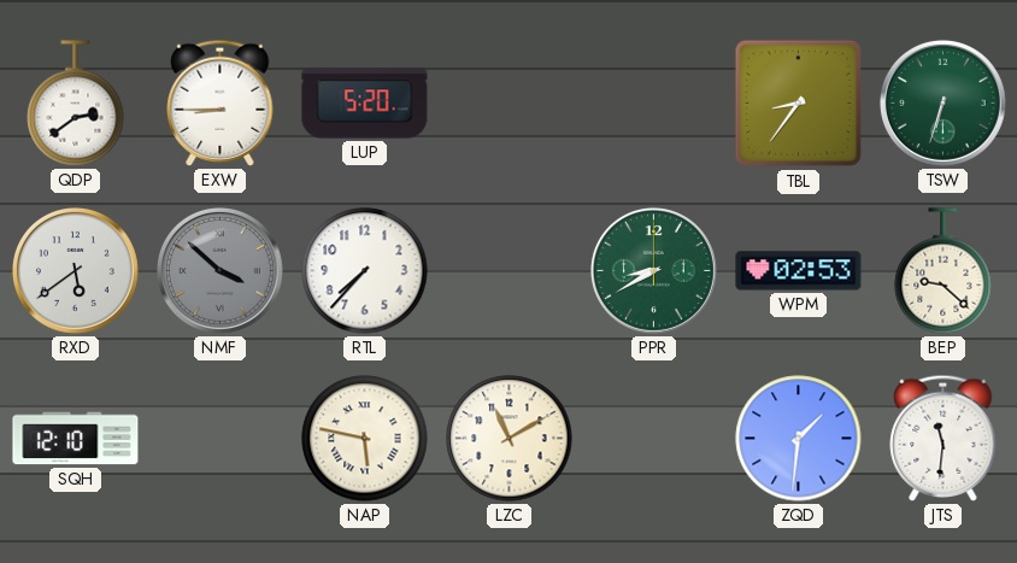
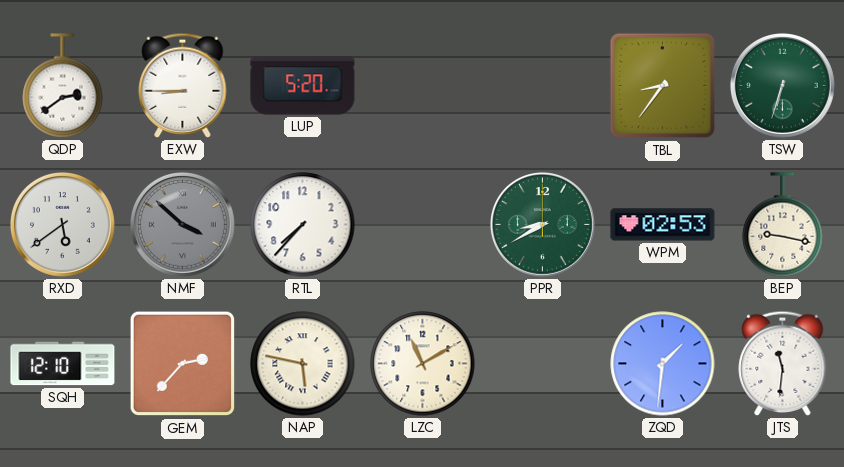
BEP: 9:22 -> 9:17 (783, 225)
GEM: none -> 2:37 (183, 364)
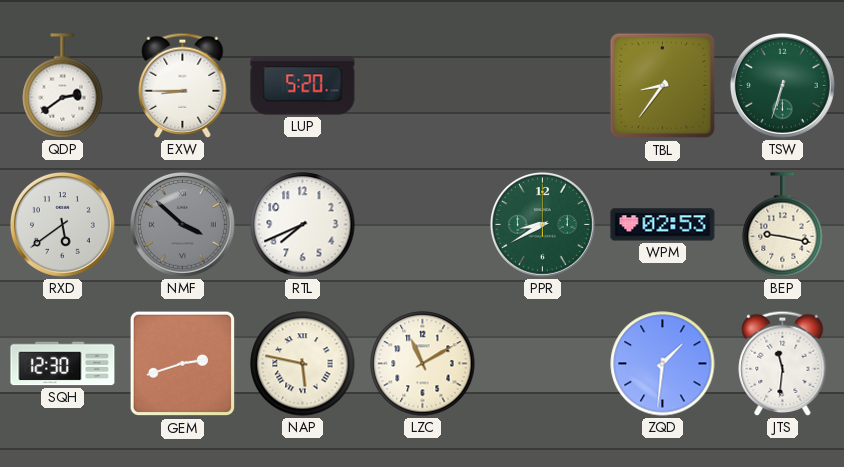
RTL: 7:37 -> 7:41 (303, 225)
SQH: 12:10 -> 12:30 (63, 364)
GEM: 2:37 -> 2:42 (183, 364)
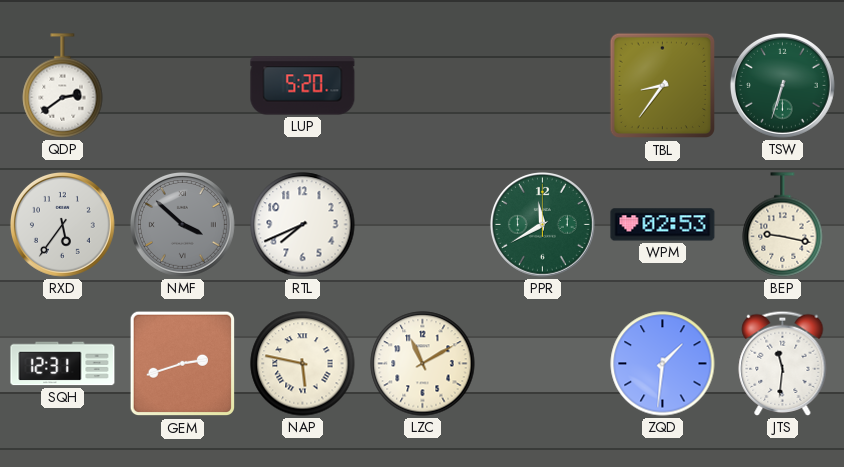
EXW: 8:45 -> none (183, 85)
RXD: 5:39 -> 5:36 (62, 224)
PPR: 8:40 -> 11:40 (542, 224)
SQH: 12:30 -> 12:31 (63, 364)
